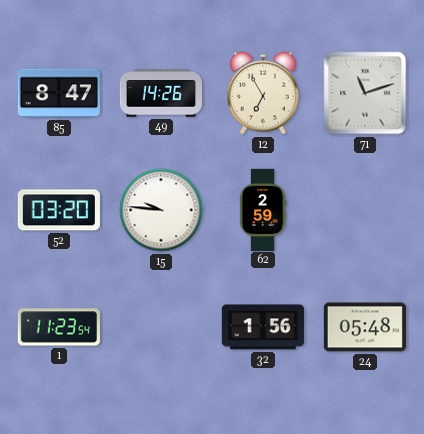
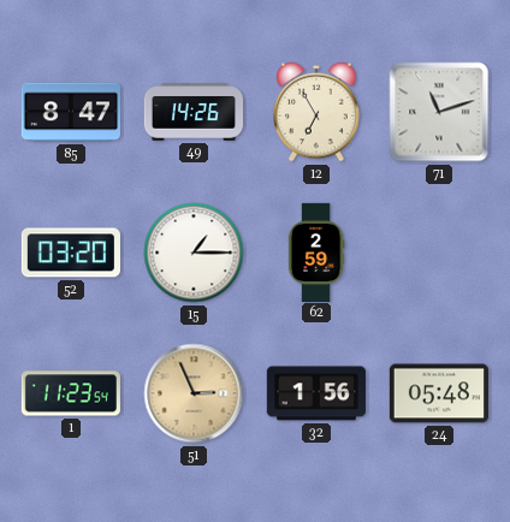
15: 9:46 -> 1:15 (194, 253)
51: none -> 2:56 (194, 393)
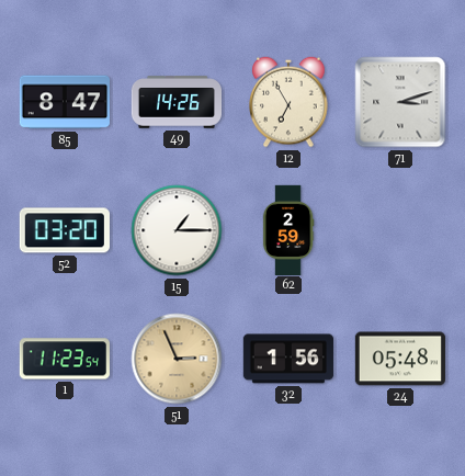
71: 11:12 -> 3:12 (400, 102)
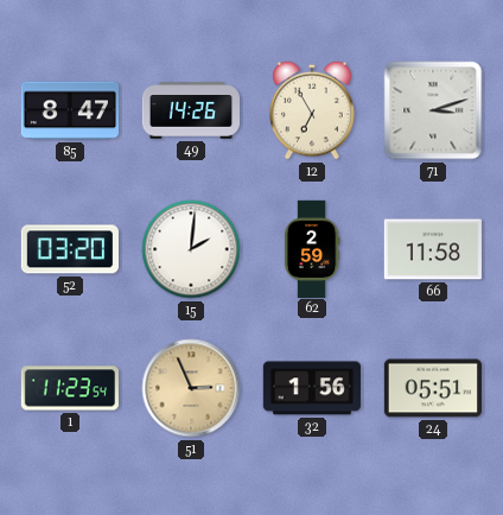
15: 1:15 -> 2:01 (191, 249)
66: none -> 11:58 (433, 249)
24: 05:48 -> 05:51 (432, 388)
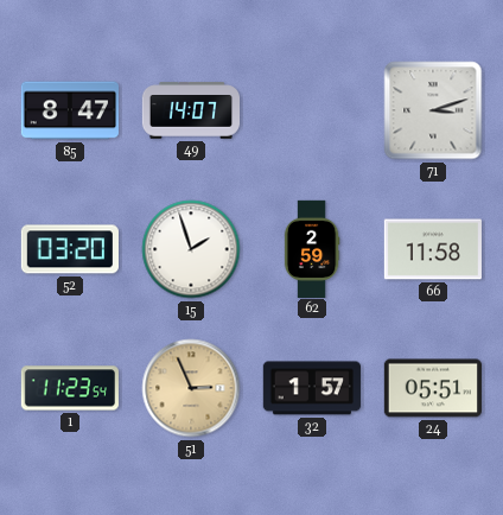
49: 14:26 -> 14:07 (190, 110)
12: 6:55 -> none (312, 110)
15: 2:01 -> 1:57 (191, 249)
32: 1:56 -> 1:57 (312, 388)
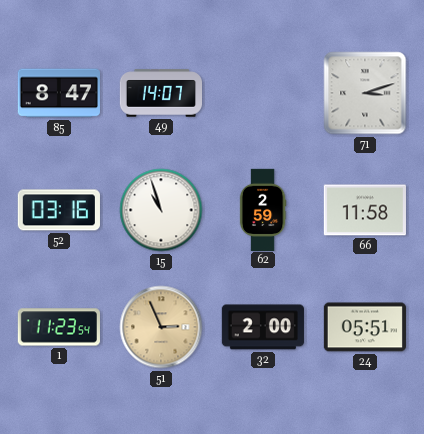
52: 03:20 -> 03:16 (59, 210)
15: 1:57 -> 10:57 (161, 210)
32: 1:57 -> 2:00 (263, 327)
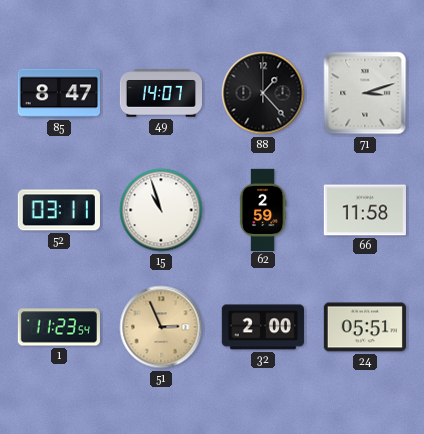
88: none -> 1:23 (263, 93)
52: 03:16 -> 03:11 (59, 210)
